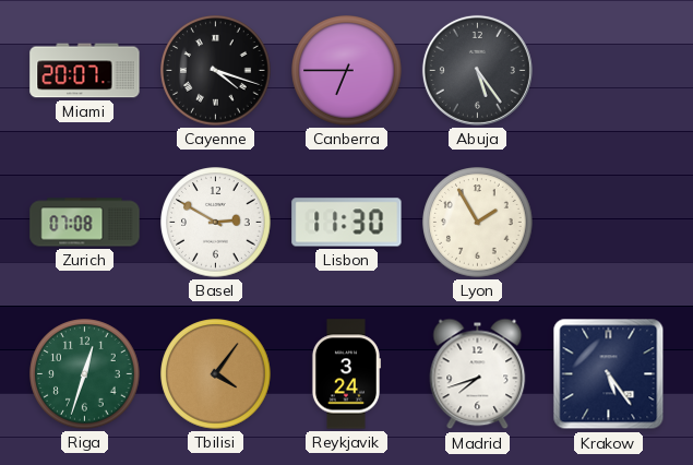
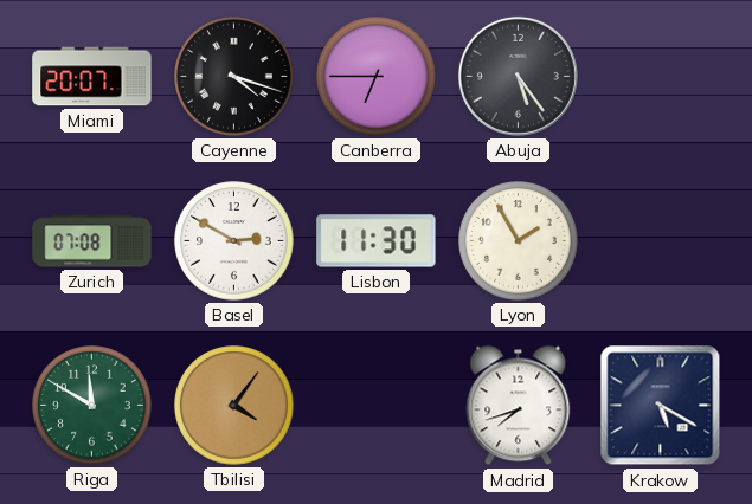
Riga: 12:33 -> 11:50 (92, 406)
Reykjavik: 3:24 -> none (345, 374)
Krakow: 5:24 -> 5:20 (661, 406)
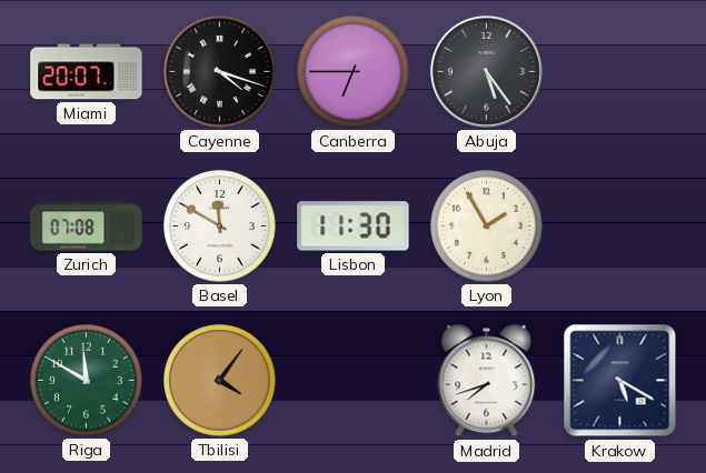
Basel: 2:50 -> 11:50 (220, 227)
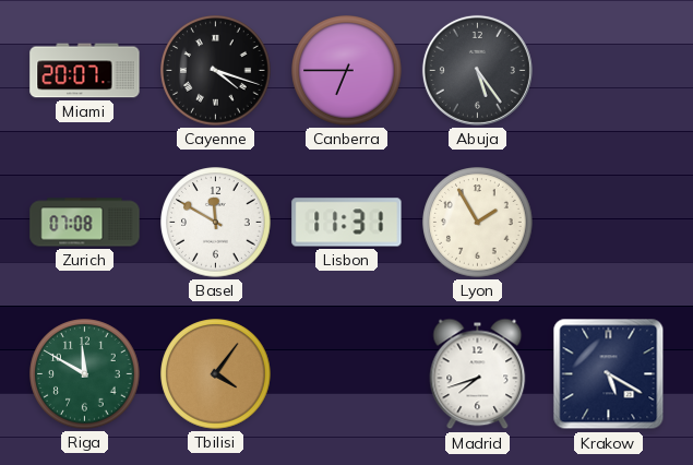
Lisbon: 11:30 -> 11:31 (347, 223)
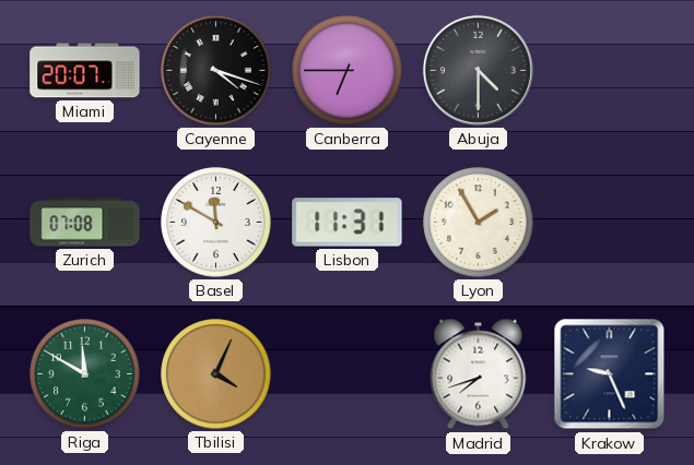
Abuja: 5:24 -> 4:30 (478, 70)
Tbilisi: 4:06 -> 4:04 (216, 374)
Krakow: 5:20 -> 9:26 (610, 374)
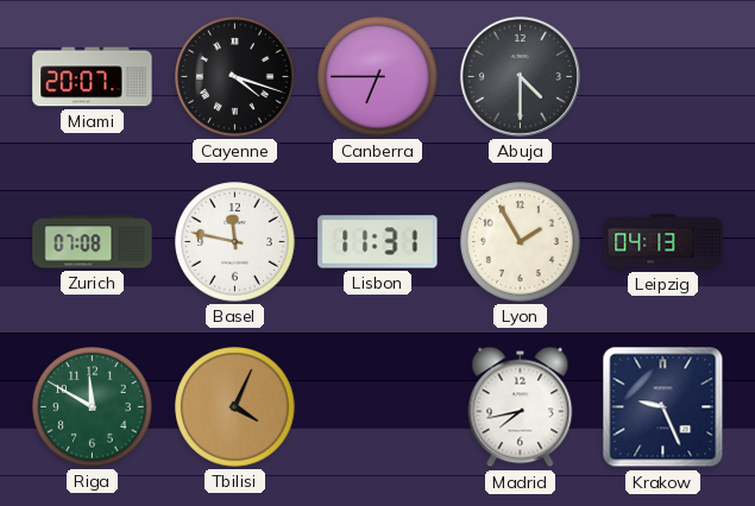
Basel: 11:50 -> 11:47 (235, 242)
Leipzig: none -> 04:13 (663, 242)
Madrid: 7:42 -> 7:43 (521, 407)
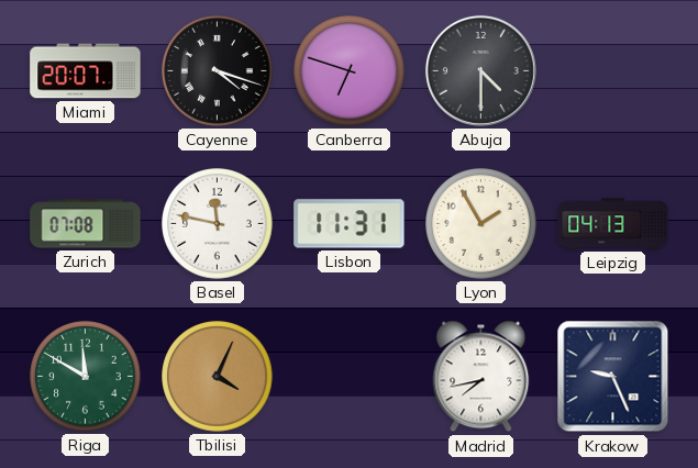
Canberra: 6:45 -> 6:48 (350, 71)
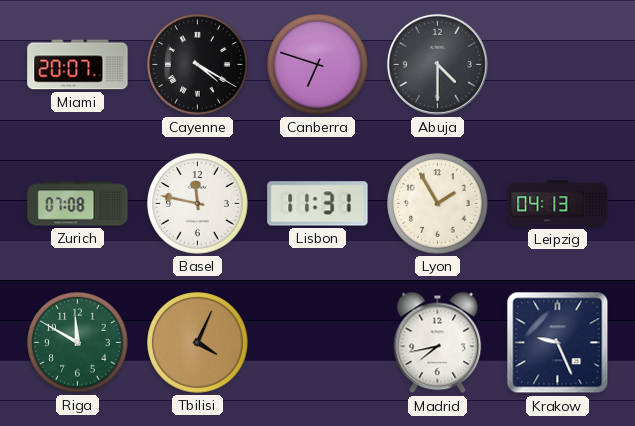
Cayenne: 4:18 -> 4:20 (198, 65)
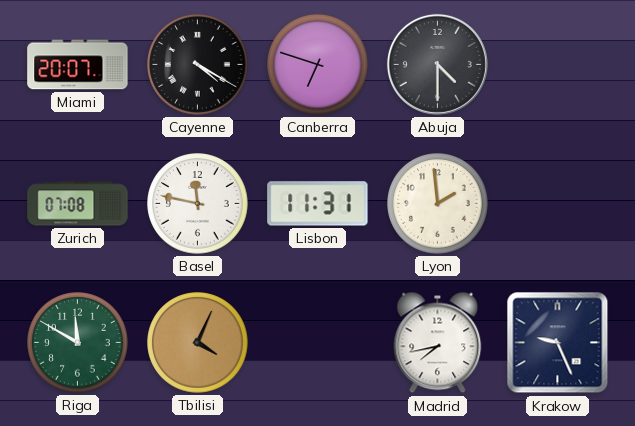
Lyon: 1:55 -> 1:59 (438, 204)
Leipzig: 04:13 -> none (558, 204)
